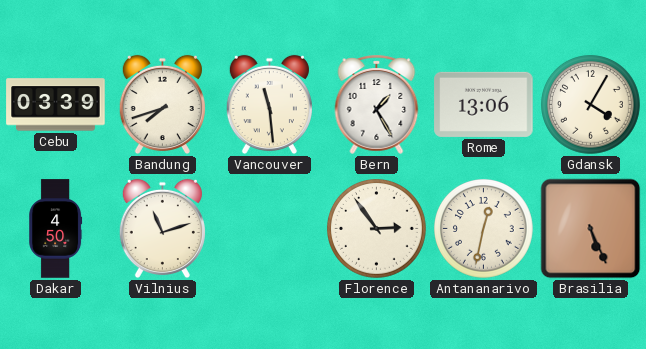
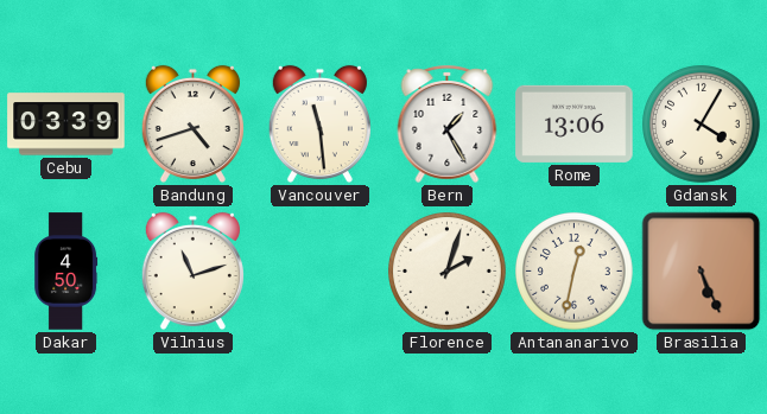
Bandung: 7:42 -> 4:42 (192, 125)
Florence: 2:54 -> 2:03 (448, 272)
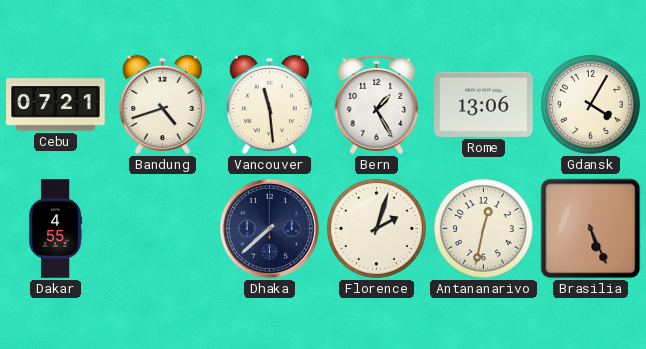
Cebu: 03:39 -> 07:21 (56, 105)
Dakar: 4:50 -> 4:55 (56, 229)
Vilnius: 11:12 -> none (192, 272)
Dhaka: none -> 7:38 (269, 228)
